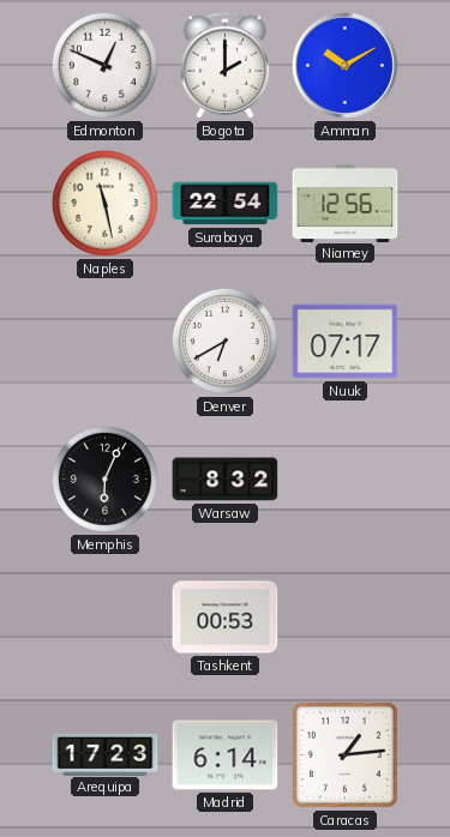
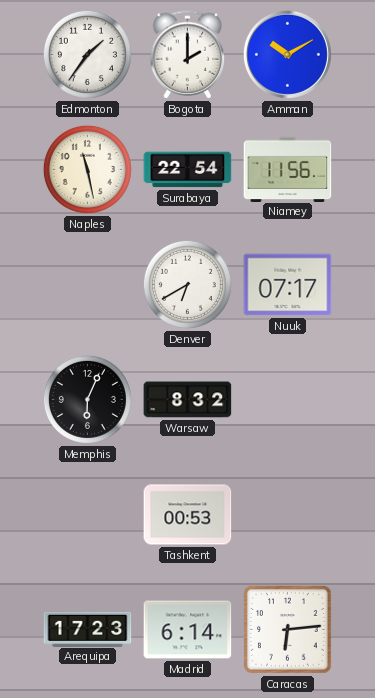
Edmonton: 12:49 -> 1:36 (87, 54)
Niamey: 12:56 -> 11:56 (288, 169)
Caracas: 1:14 -> 6:14 (288, 630)
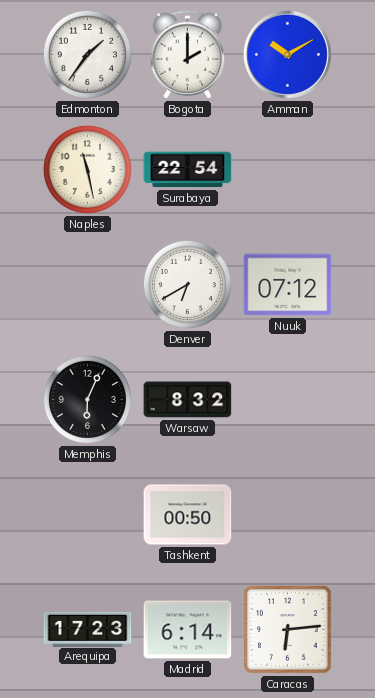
Niamey: 11:56 -> none (288, 169)
Nuuk: 07:17 -> 07:12 (288, 285)
Tashkent: 00:53 -> 00:50 (188, 515)
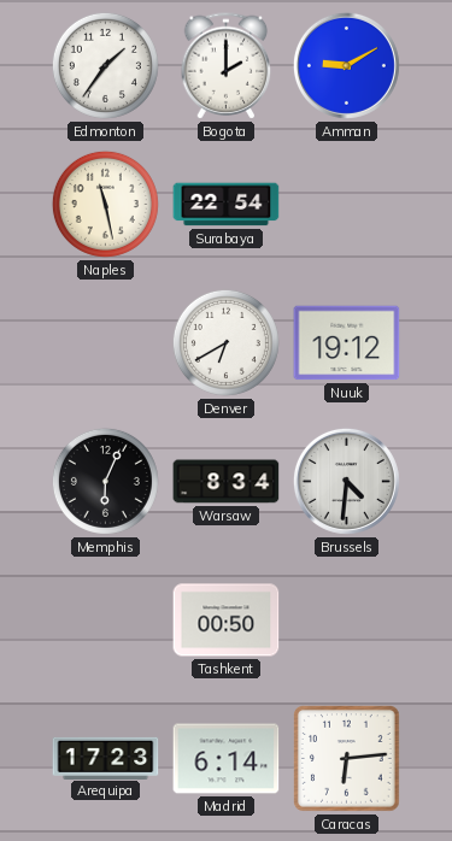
Amman: 10:10 -> 9:10 (346, 65)
Nuuk: 07:12 -> 19:12 (347, 343)
Warsaw: 8:32 -> 8:34 (227, 482)
Brussels: none -> 4:31 (346, 481)
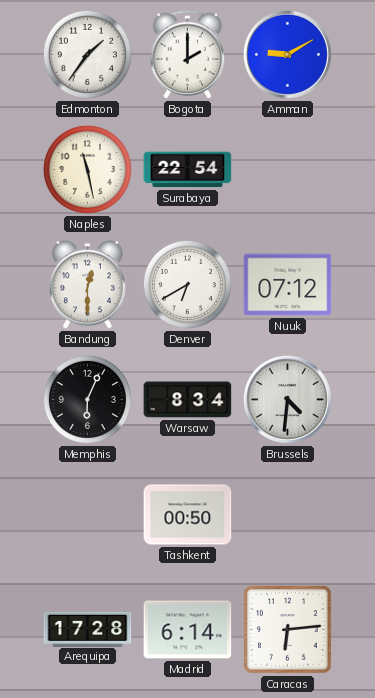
Bandung: none -> 12:30 (88, 285)
Nuuk: 19:12 -> 07:12 (288, 285)
Arequipa: 17:23 -> 17:28 (88, 629)
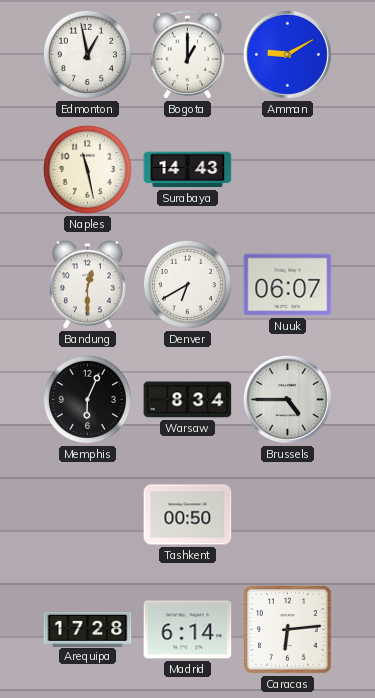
Edmonton: 1:36 -> 12:58 (87, 54)
Bogota: 2:00 -> 1:00 (188, 55)
Surabaya: 22:54 -> 14:43 (188, 170)
Nuuk: 07:12 -> 06:07 (288, 285)
Brussels: 4:31 -> 4:45 (287, 399)
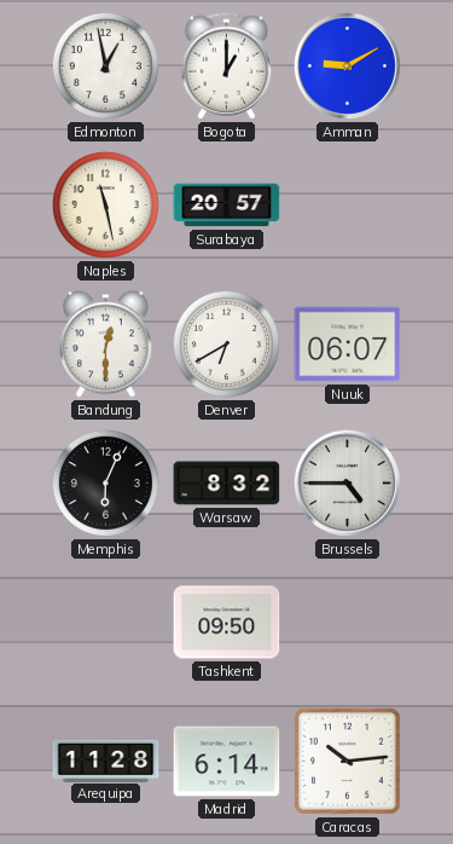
Surabaya: 14:43 -> 20:57 (227, 206)
Warsaw: 8:34 -> 8:32 (227, 484)
Tashkent: 00:50 -> 09:50 (227, 623)
Arequipa: 17:28 -> 11:28 (106, 761)
Caracas: 6:14 -> 10:14 (348, 762)
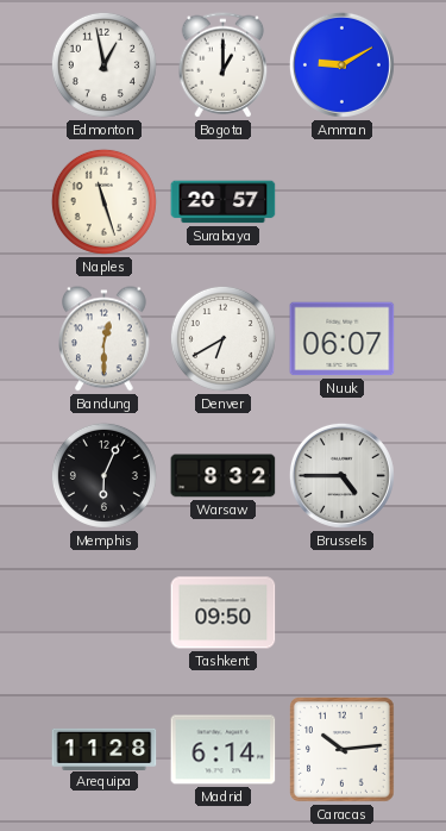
Naples: 11:28 -> 11:27 (103, 201)
